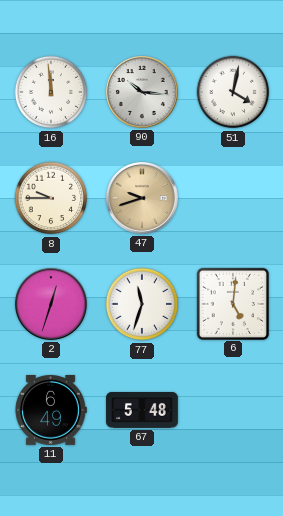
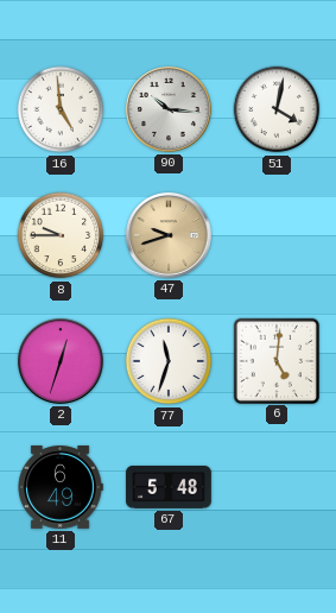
16: 11:59 -> 4:59 (61, 109)
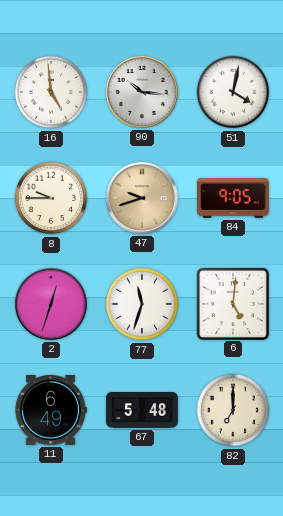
84: none -> 9:05 (234, 198)
82: none -> 7:00 (233, 410)
